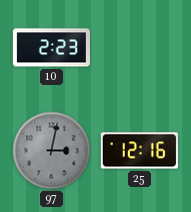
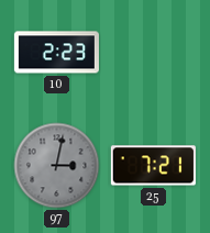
25: 12:16 -> 7:21 (153, 166)
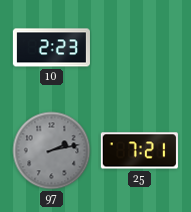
97: 3:02 -> 2:13 (52, 151)
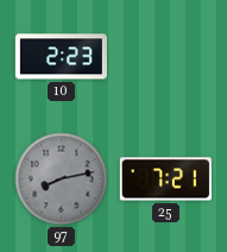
97: 2:13 -> 8:13 (62, 179)
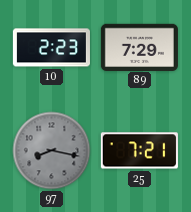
89: none -> 7:29 (139, 47)
97: 8:13 -> 8:17 (52, 151)
